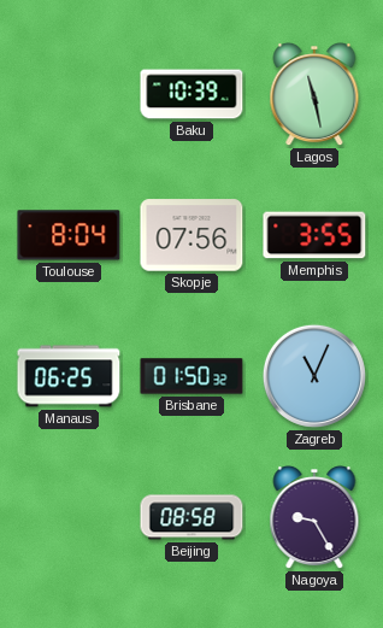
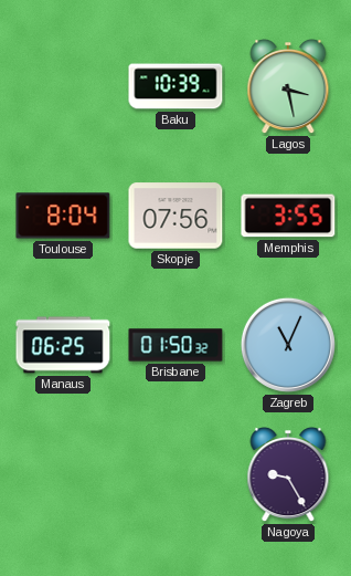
Lagos: 11:28 -> 3:28 (288, 86)
Beijing: 08:58 -> none (191, 517)
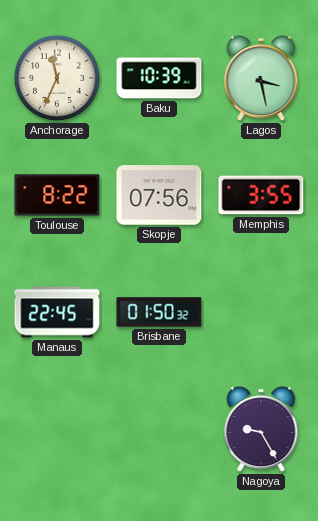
Anchorage: none -> 11:34 (57, 78)
Toulouse: 8:04 -> 8:22 (57, 195)
Manaus: 06:25 -> 22:45 (57, 312)
Zagreb: 11:04 -> none (288, 345)
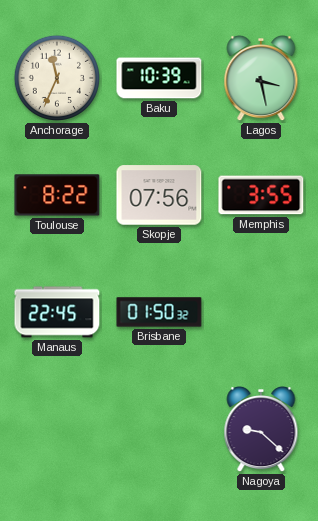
Nagoya: 9:25 -> 9:22 (261, 429)
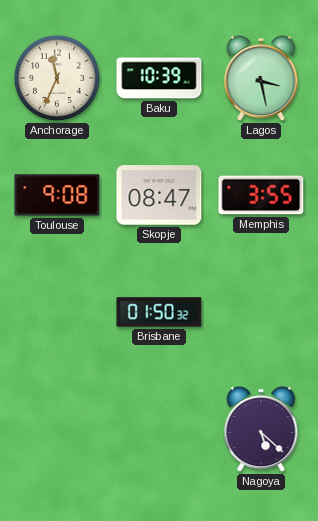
Toulouse: 8:22 -> 9:08 (57, 195)
Skopje: 07:56 -> 08:47 (159, 195)
Manaus: 22:45 -> none (57, 312)
Nagoya: 9:22 -> 5:22 (261, 429)
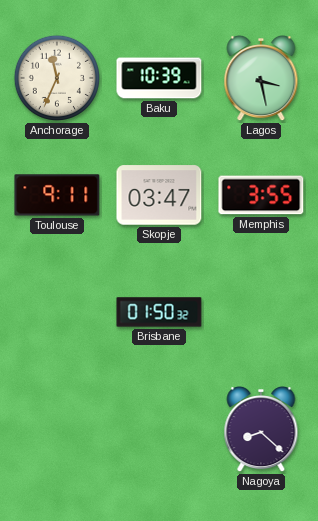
Toulouse: 9:08 -> 9:11 (57, 195)
Skopje: 08:47 -> 03:47 (159, 195)
Nagoya: 5:22 -> 8:22 (261, 429)
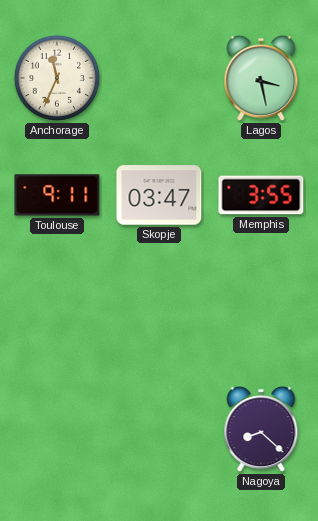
Baku: 10:39 -> none (159, 78)
Brisbane: 01:50 -> none (159, 312)
